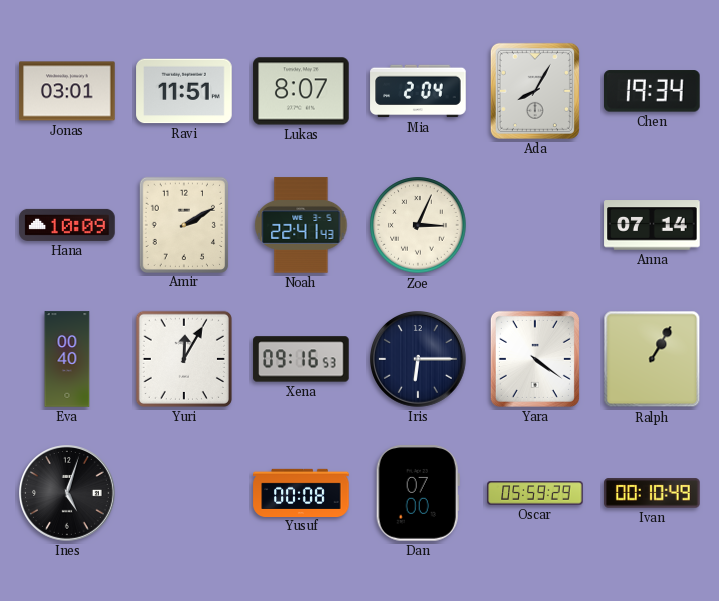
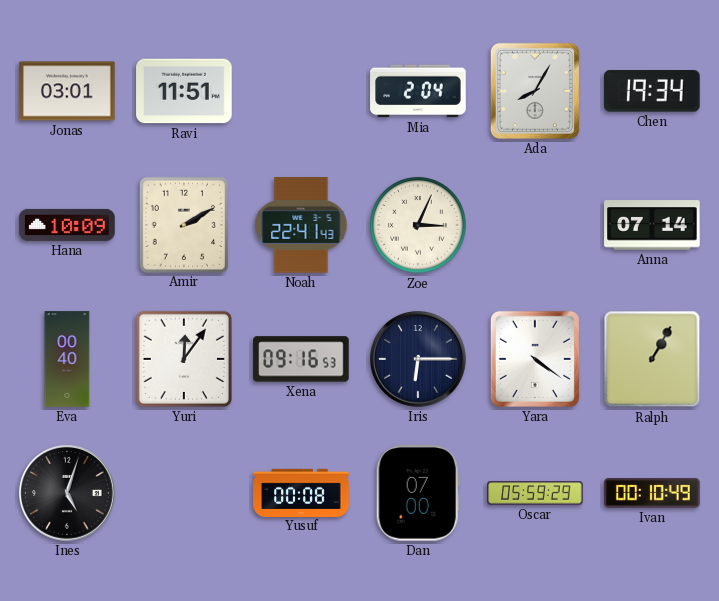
Lukas: 8:07 -> none (301, 91)
Yuri: 12:05 -> 12:06 (184, 359)
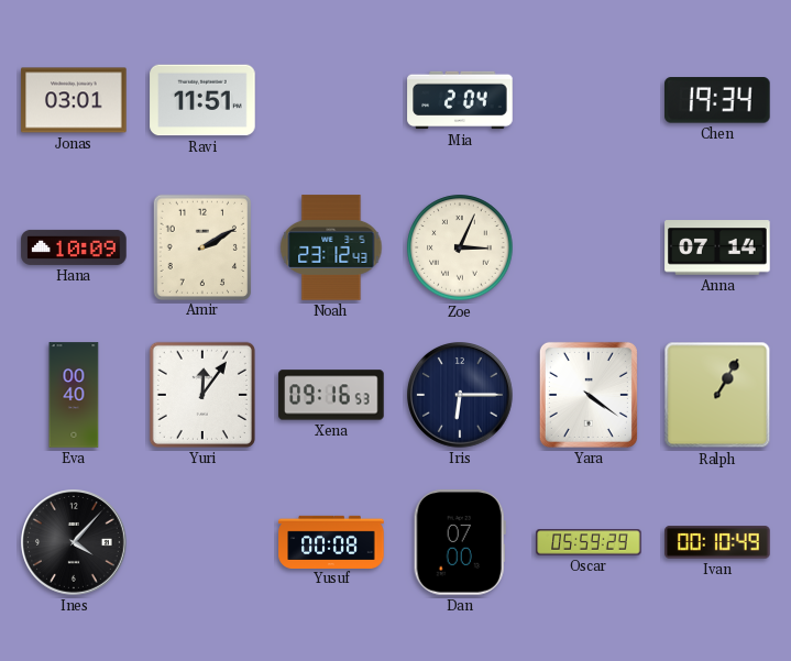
Ada: 8:05 -> none (535, 91)
Noah: 22:41 -> 23:12 (331, 247)
Ines: 5:03 -> 4:07 (75, 543)
